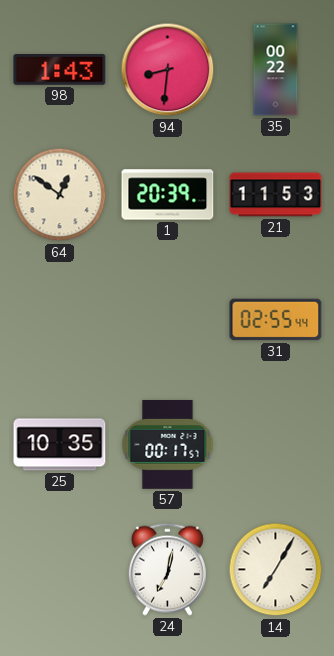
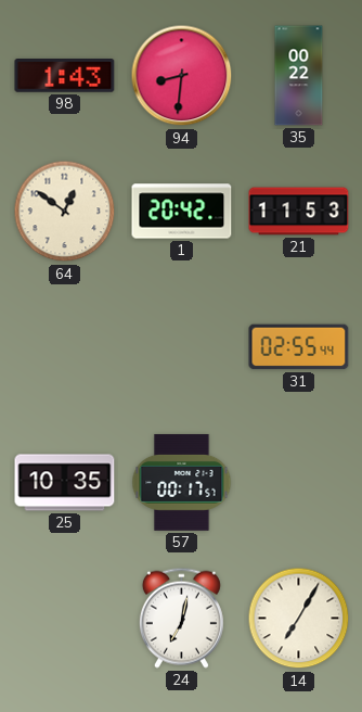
1: 20:39 -> 20:42 (182, 212)
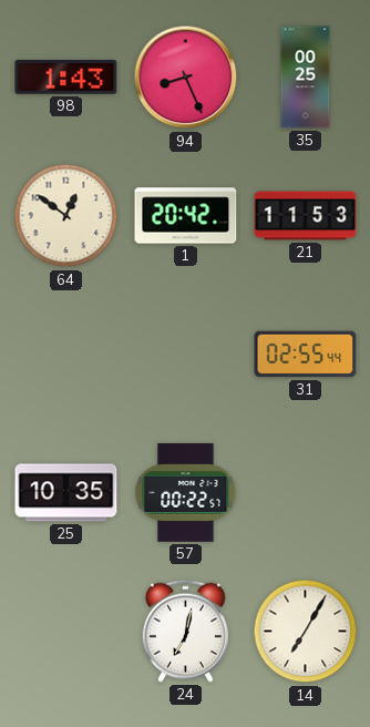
94: 8:31 -> 8:26 (186, 78)
35: 00:22 -> 00:25 (306, 78)
57: 00:17 -> 00:22 (186, 492)
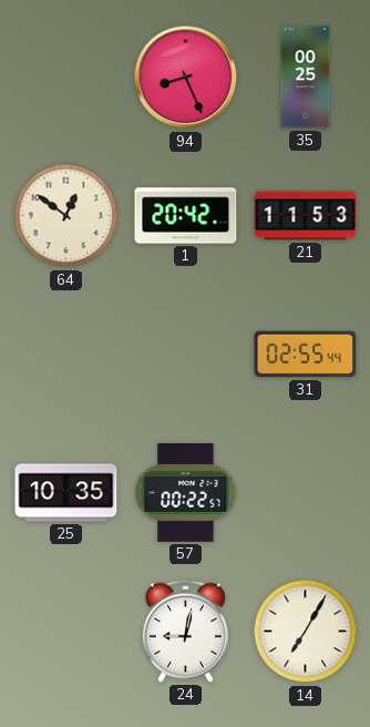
98: 1:43 -> none (66, 78)
24: 7:02 -> 9:02 (185, 631)
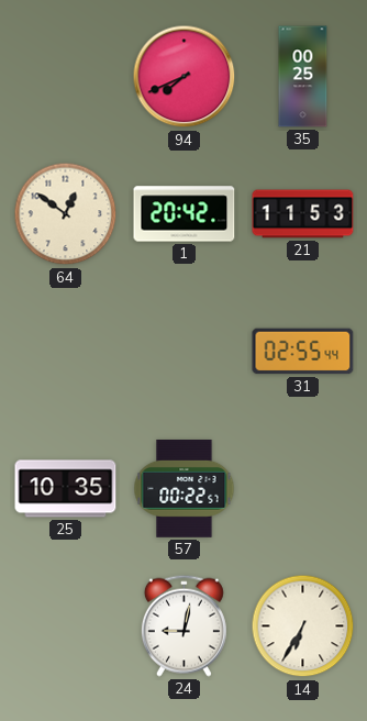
94: 8:26 -> 7:41 (185, 77)
14: 7:05 -> 6:35 (303, 626)
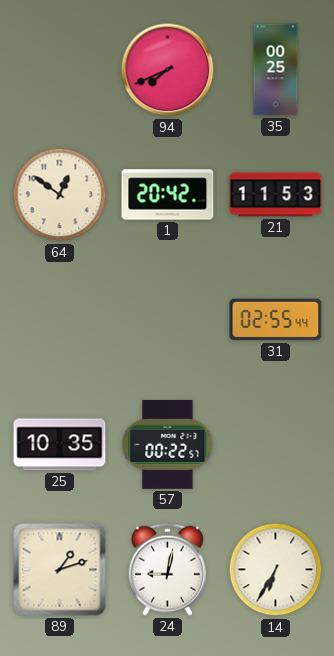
89: none -> 1:12 (60, 570)
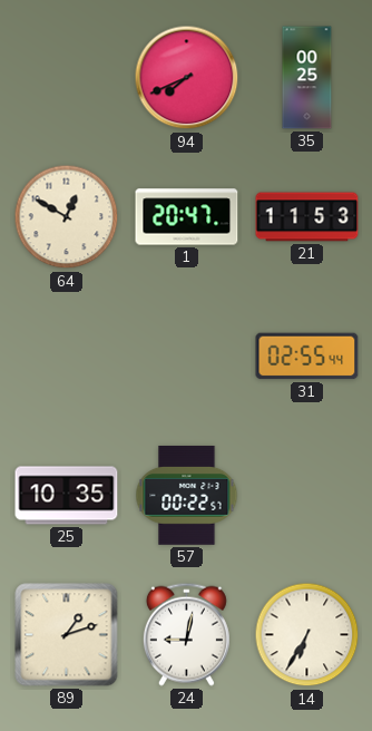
64: 12:51 -> 12:50 (67, 217)
1: 20:42 -> 20:47 (187, 217)
